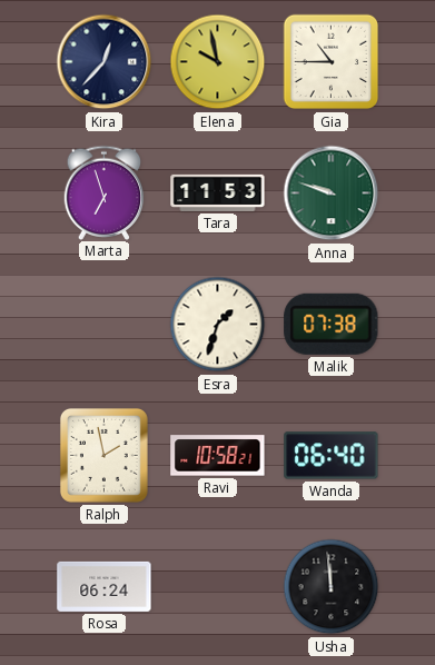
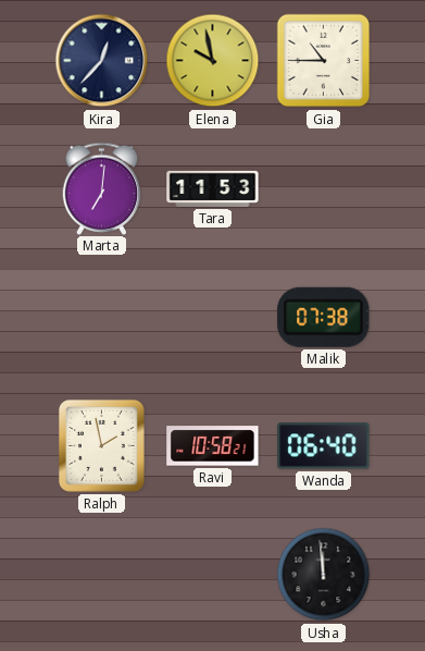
Marta: 6:57 -> 7:01 (102, 188)
Anna: 9:48 -> none (332, 193)
Esra: 1:33 -> none (218, 325)
Rosa: 06:24 -> none (105, 586)
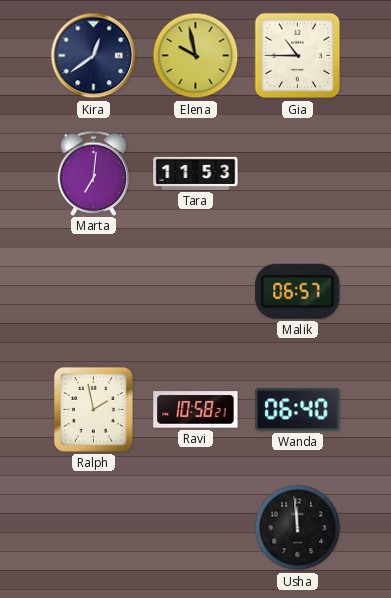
Kira: 12:37 -> 12:39 (94, 56)
Malik: 07:38 -> 06:57 (298, 291)
